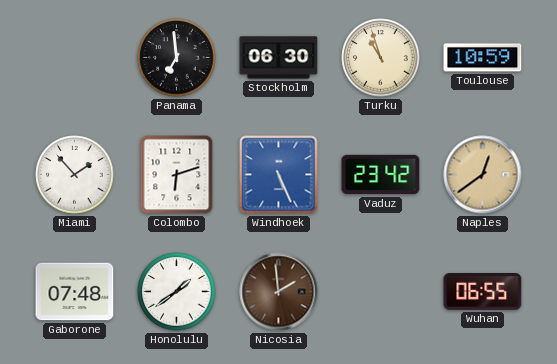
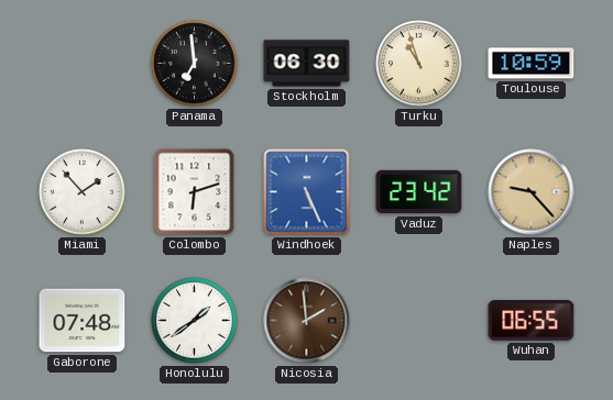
Naples: 12:39 -> 9:23 (532, 192)
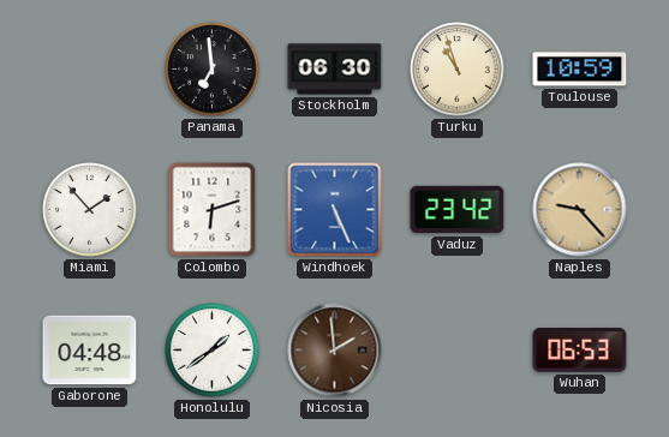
Gaborone: 07:48 -> 04:48 (90, 351)
Wuhan: 06:55 -> 06:53 (580, 351)
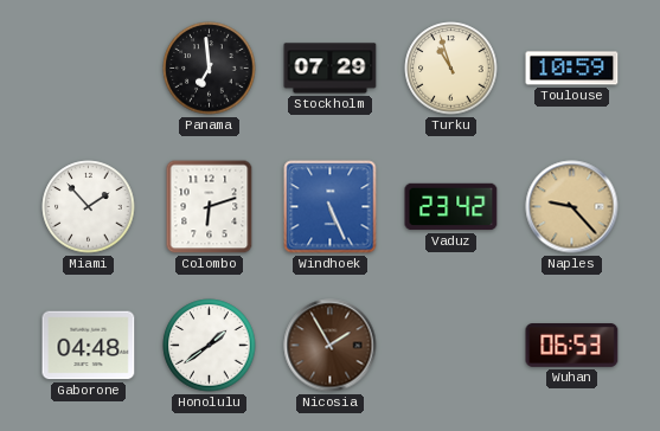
Stockholm: 06:30 -> 07:29 (331, 69)
Nicosia: 1:59 -> 1:55 (331, 346)
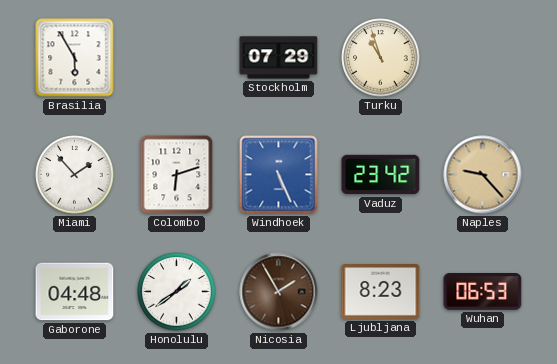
Brasilia: none -> 5:55 (75, 58)
Panama: 6:59 -> none (210, 69)
Toulouse: 10:59 -> none (572, 69)
Ljubljana: none -> 8:23 (381, 292)
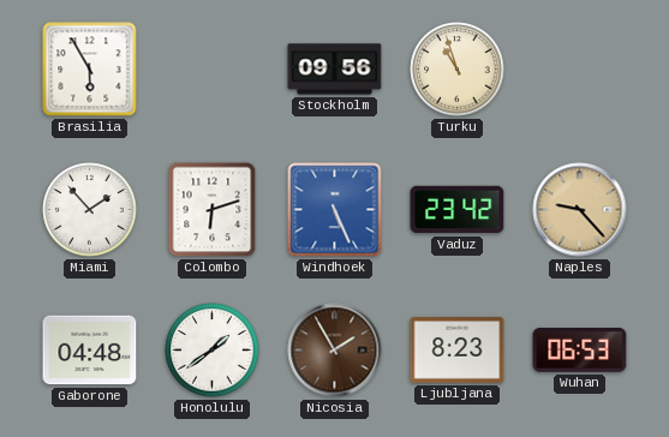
Stockholm: 07:29 -> 09:56 (335, 70)
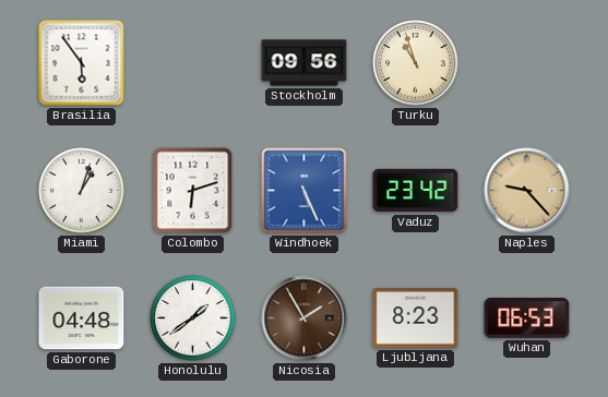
Brasilia: 5:55 -> 5:54 (82, 63)
Miami: 1:53 -> 1:03 (82, 191)
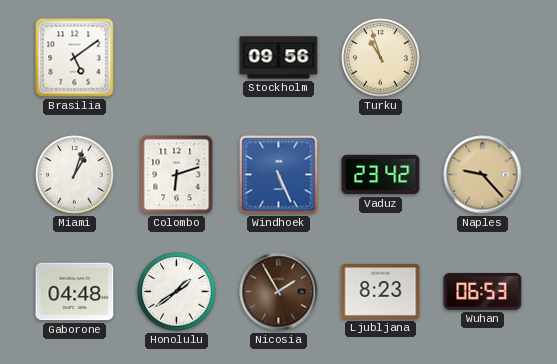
Brasilia: 5:54 -> 5:09 (75, 58)
